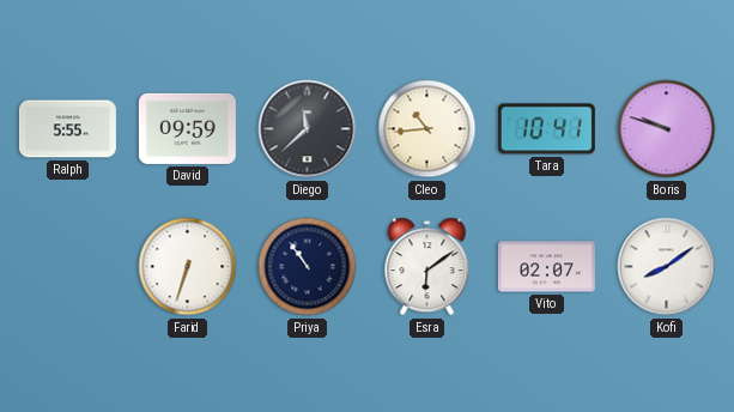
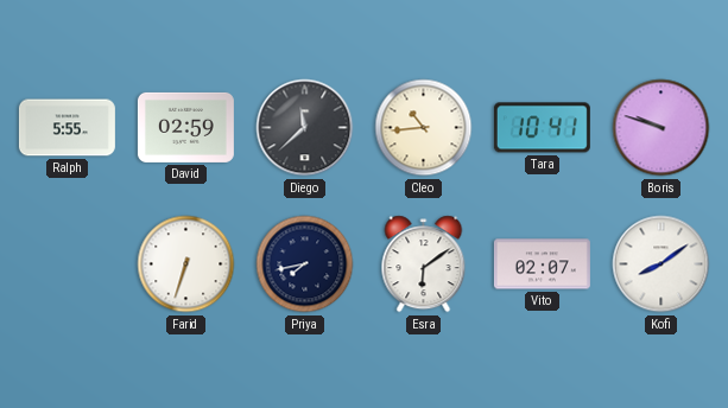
David: 09:59 -> 02:59 (185, 127)
Priya: 10:54 -> 7:43 (305, 264)
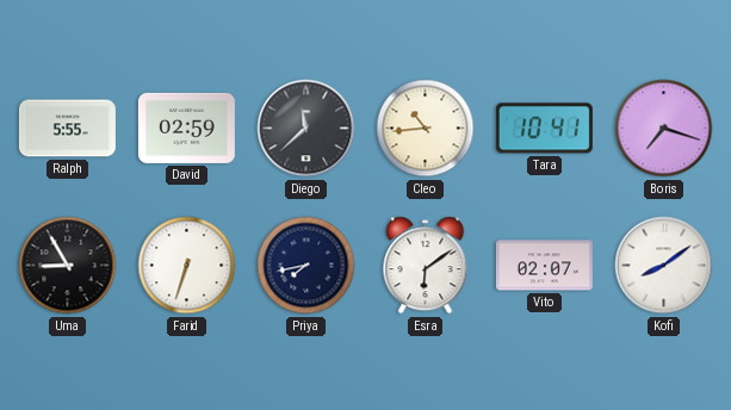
Boris: 9:48 -> 7:18 (664, 129)
Uma: none -> 8:55 (68, 266)
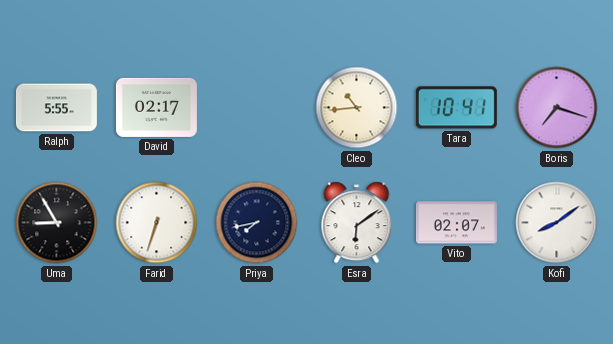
David: 02:59 -> 02:17 (156, 107)
Diego: 11:38 -> none (306, 129)
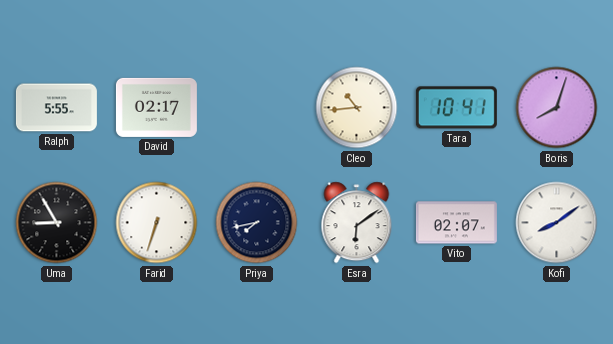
Boris: 7:18 -> 8:03 (557, 108)
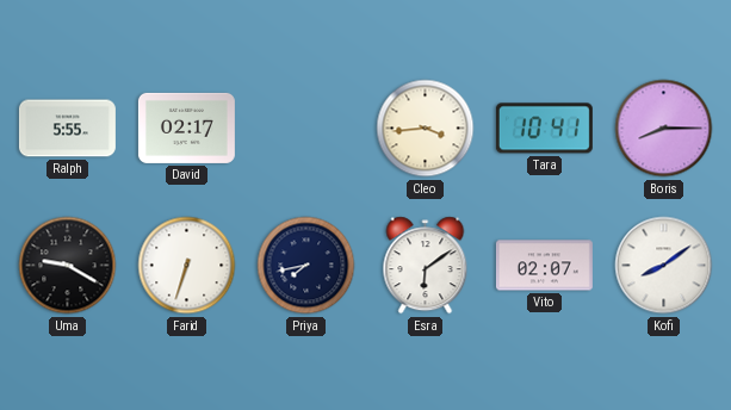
Cleo: 10:44 -> 3:44 (426, 129)
Boris: 8:03 -> 8:15 (664, 129)
Uma: 8:55 -> 9:20 (68, 266)
